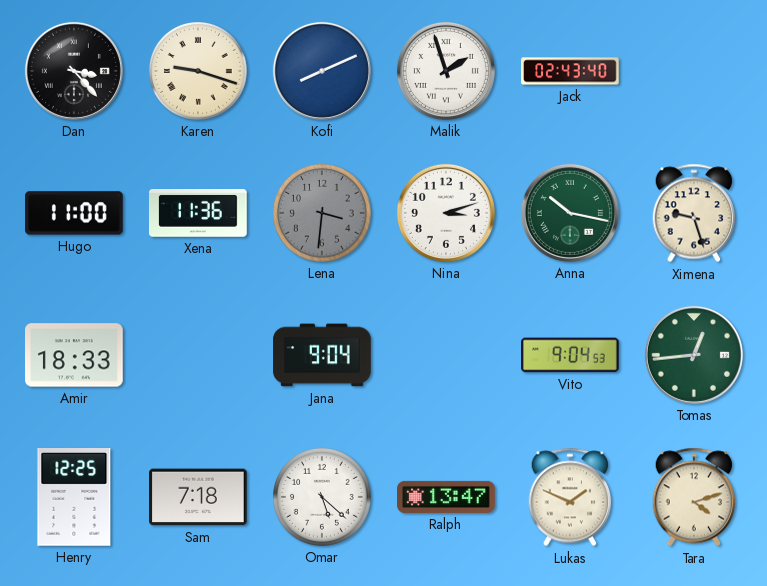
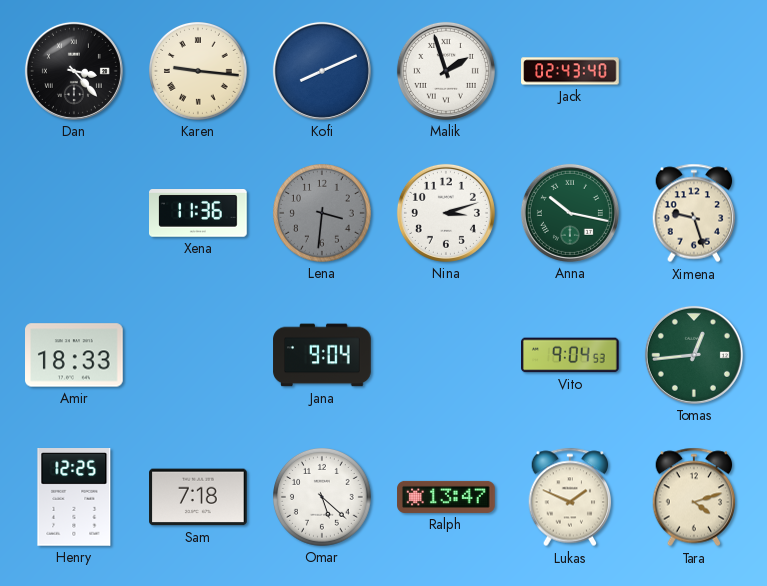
Karen: 9:18 -> 9:16 (199, 72)
Hugo: 11:00 -> none (74, 213)
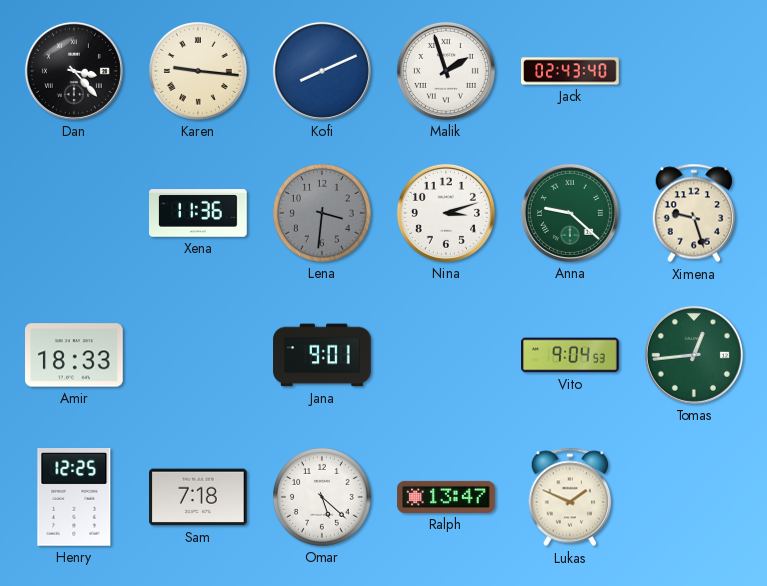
Anna: 10:17 -> 9:22 (570, 213)
Jana: 9:04 -> 9:01 (322, 355)
Tara: 4:12 -> none (694, 497)
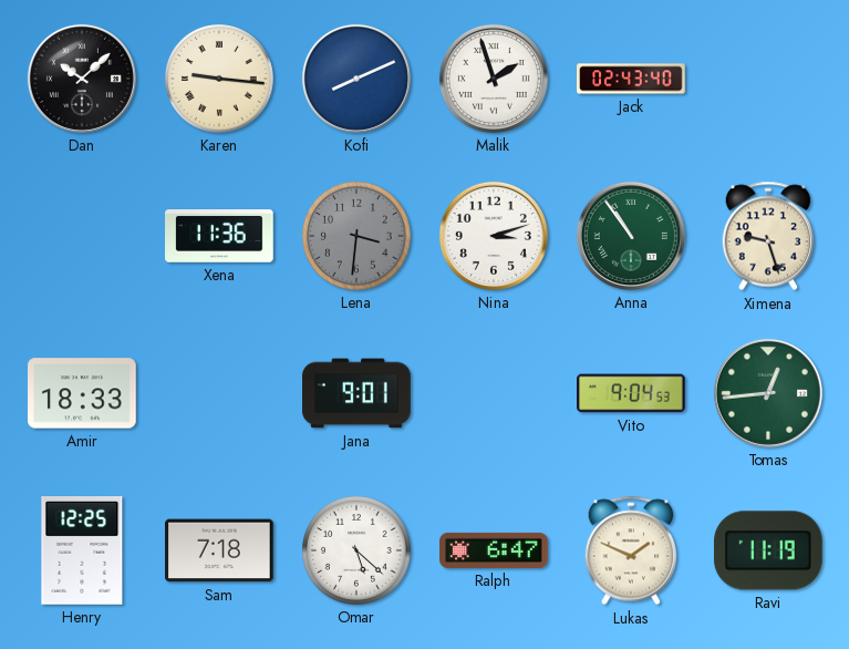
Dan: 3:23 -> 10:08 (82, 79)
Anna: 9:22 -> 10:54 (631, 236)
Ralph: 13:47 -> 6:47 (494, 550)
Ravi: none -> 11:19 (768, 550)
